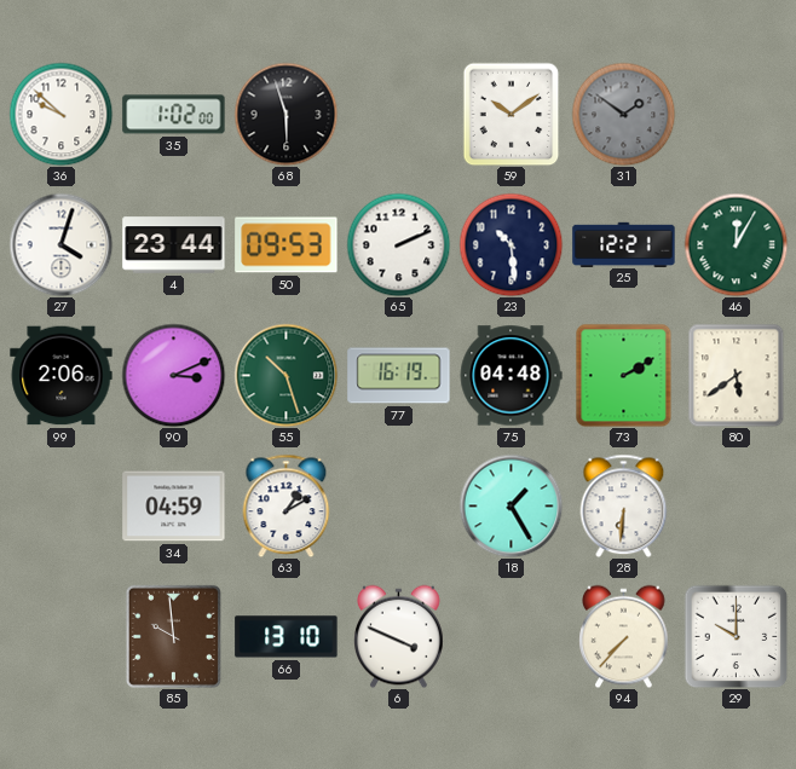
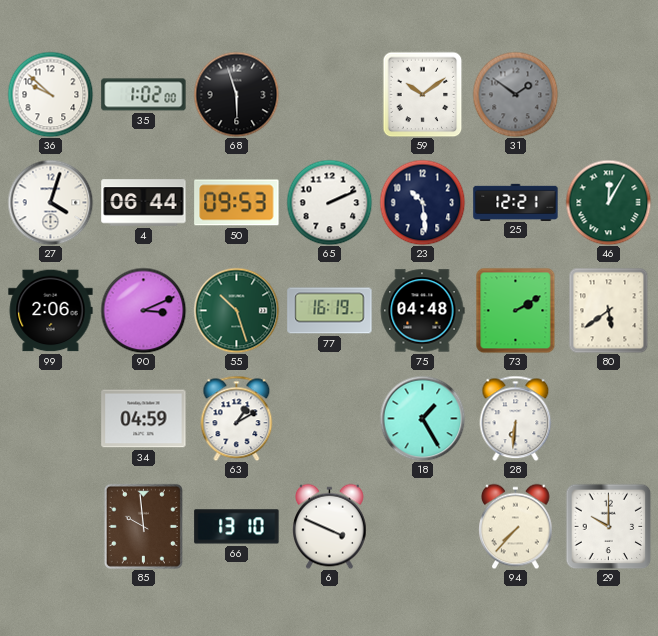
4: 23:44 -> 06:44 (144, 203)
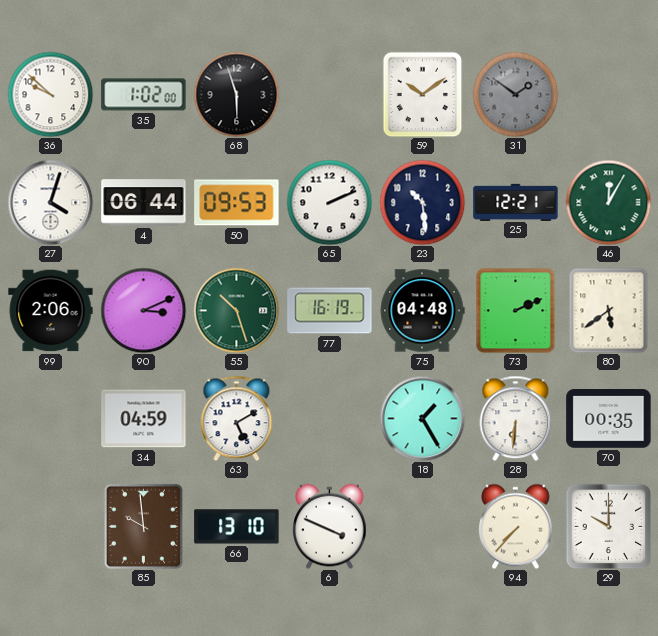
73: 2:10 -> 2:11 (516, 310)
63: 1:10 -> 5:10 (237, 418)
70: none -> 00:35 (609, 419)
